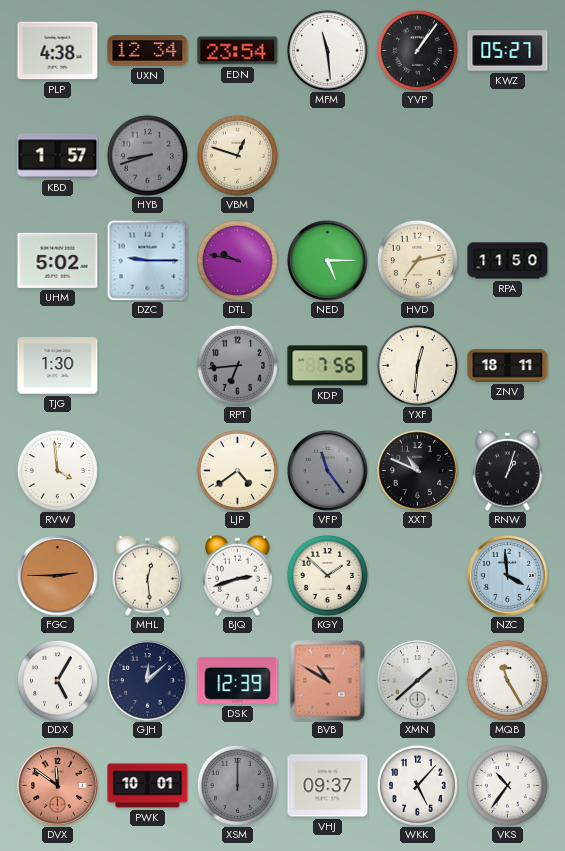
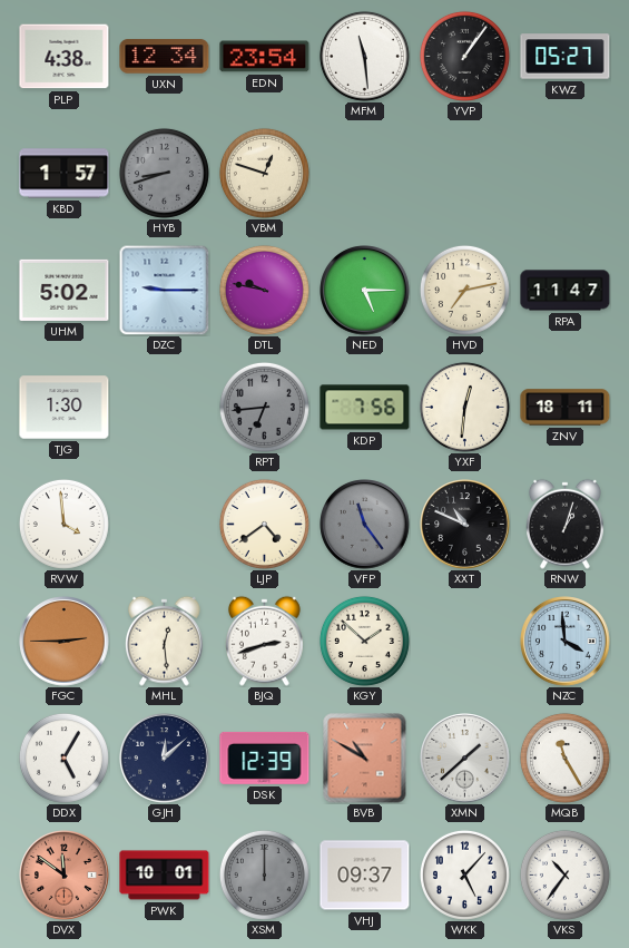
RPA: 11:50 -> 11:47 (566, 291)
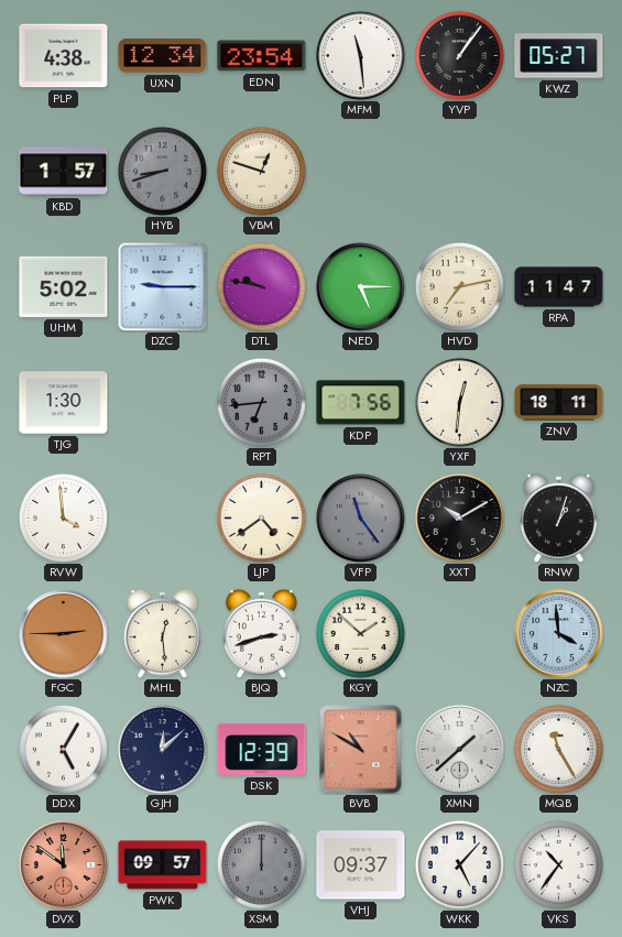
XXT: 10:49 -> 10:10 (460, 519)
PWK: 10:01 -> 09:57 (163, 865)
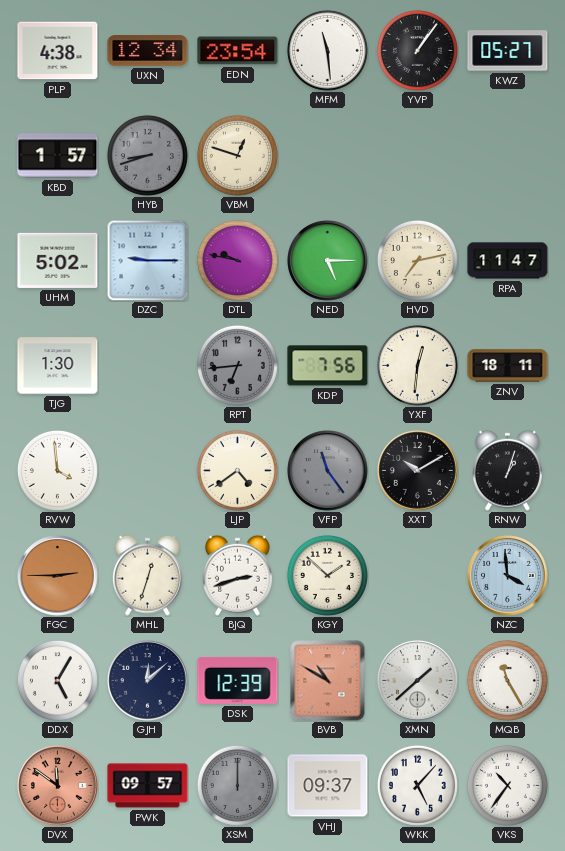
MHL: 12:29 -> 12:33 (147, 575)
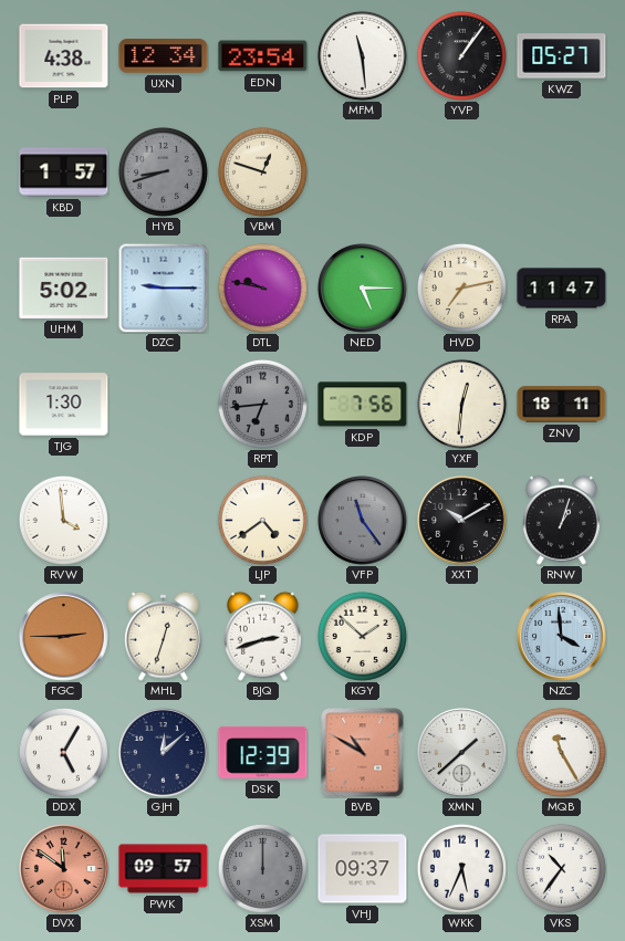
WKK: 5:07 -> 5:34 (461, 868)
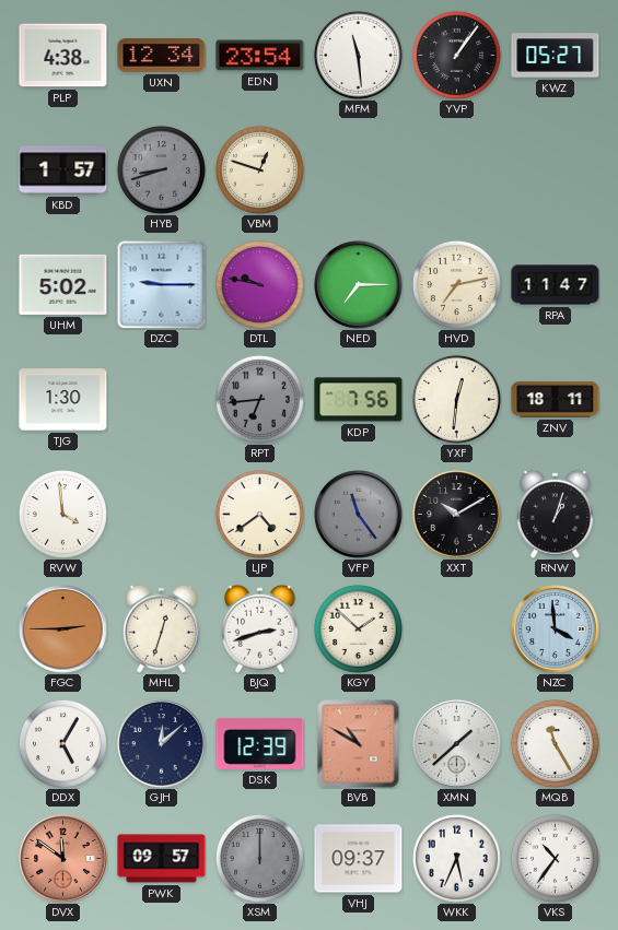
NED: 5:15 -> 7:15 (359, 285)
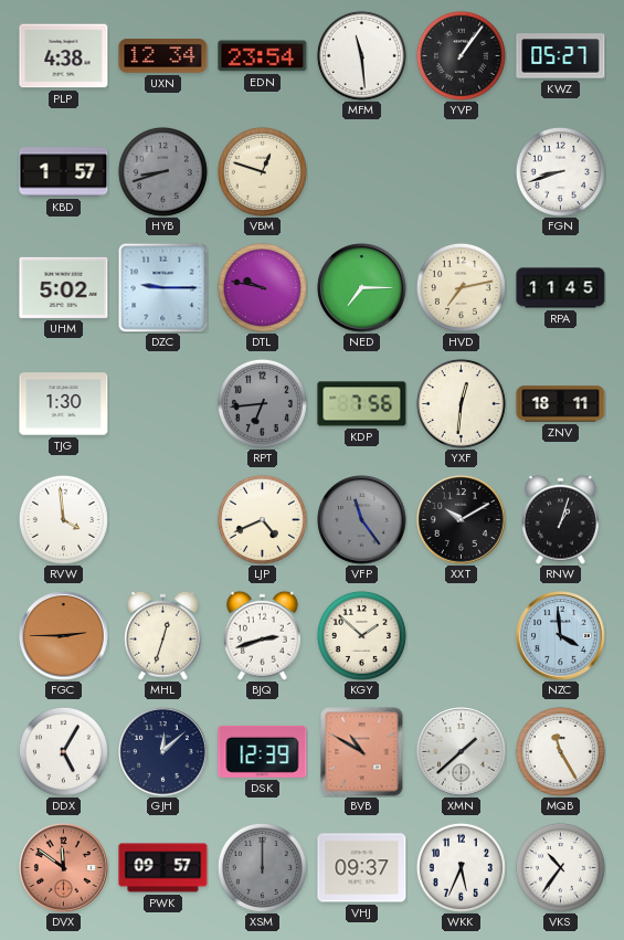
FGN: none -> 8:42 (560, 171)
RPA: 11:47 -> 11:45 (561, 288)
LJP: 4:39 -> 4:41 (262, 519)
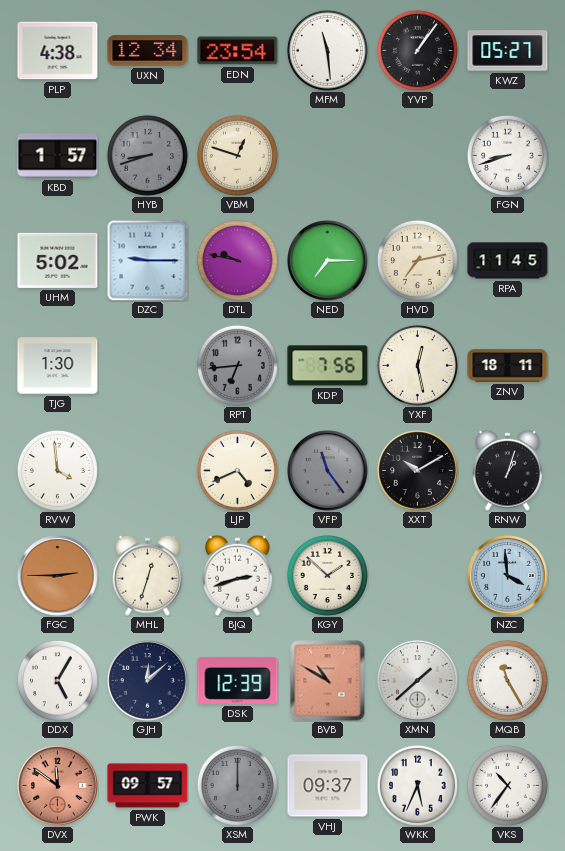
YXF: 12:31 -> 12:28 (417, 365)
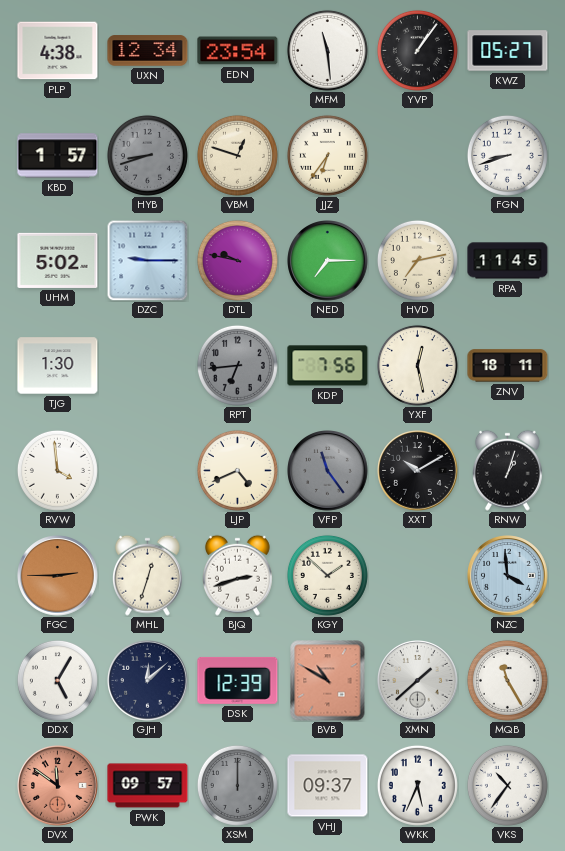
JJZ: none -> 6:36 (327, 155)
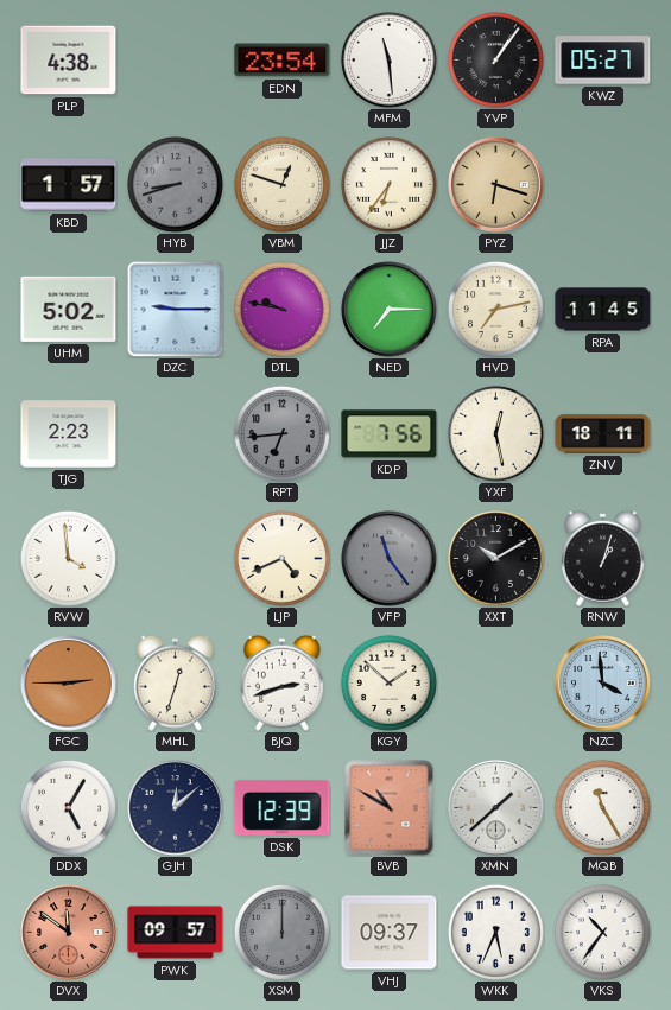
UXN: 12:34 -> none (148, 51)
PYZ: none -> 6:18 (496, 185)
FGN: 8:42 -> none (507, 155)
TJG: 1:30 -> 2:23 (69, 434)
